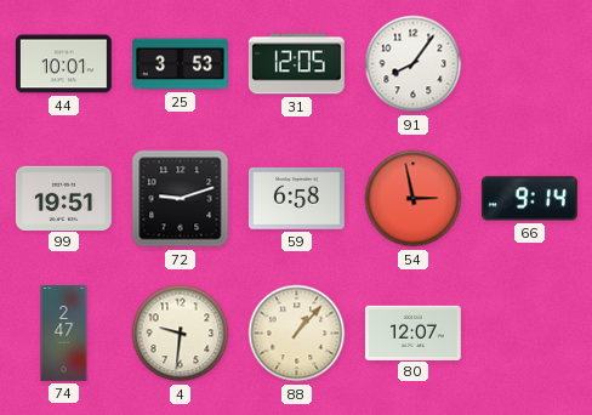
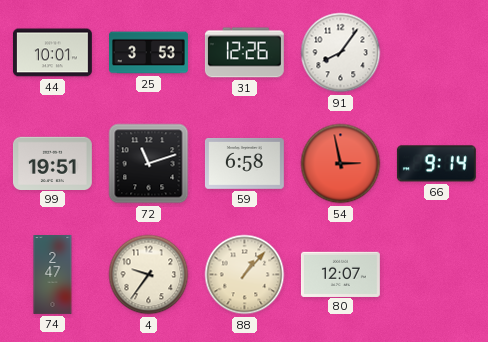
31: 12:05 -> 12:26 (244, 53)
72: 9:12 -> 11:12 (149, 164)
4: 9:31 -> 9:36 (149, 275)
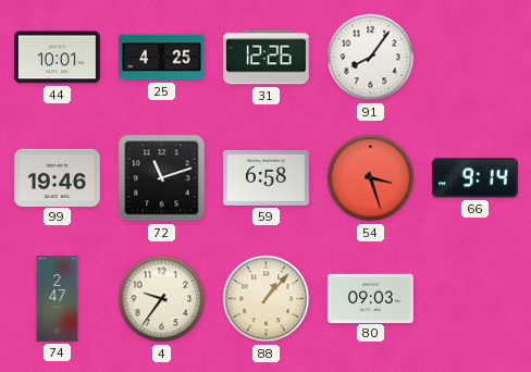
25: 3:53 -> 4:25 (162, 58)
99: 19:51 -> 19:46 (57, 177)
54: 2:58 -> 3:27 (371, 178)
80: 12:07 -> 09:03 (370, 298)
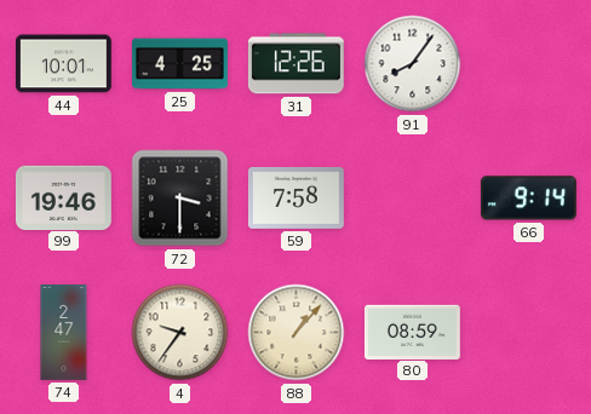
72: 11:12 -> 3:30 (180, 199)
59: 6:58 -> 7:58 (295, 197)
54: 3:27 -> none (371, 178)
80: 09:03 -> 08:59 (412, 332)
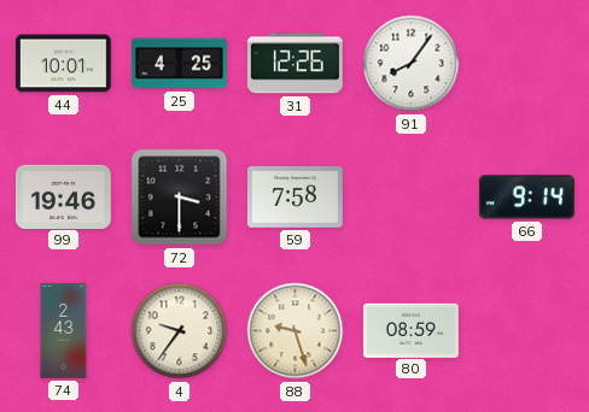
74: 2:47 -> 2:43 (64, 331)
88: 1:07 -> 9:27 (296, 331)
